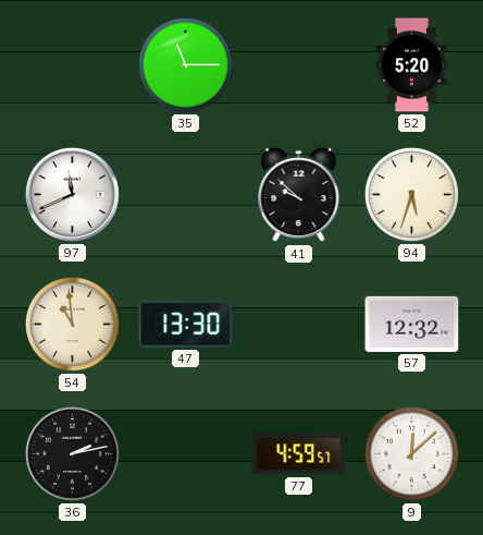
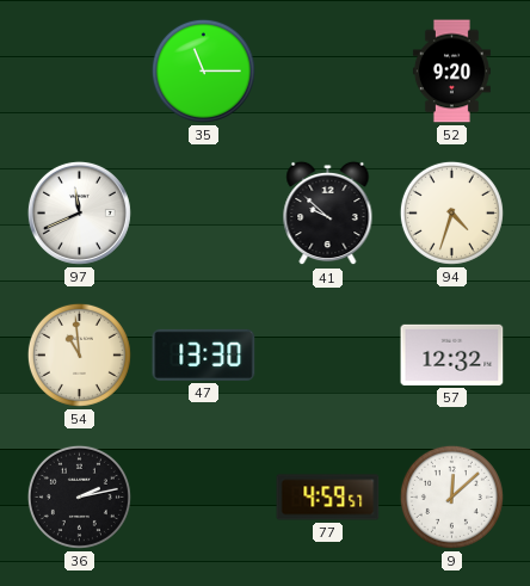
52: 5:20 -> 9:20 (451, 72)
94: 5:33 -> 4:33 (451, 212)
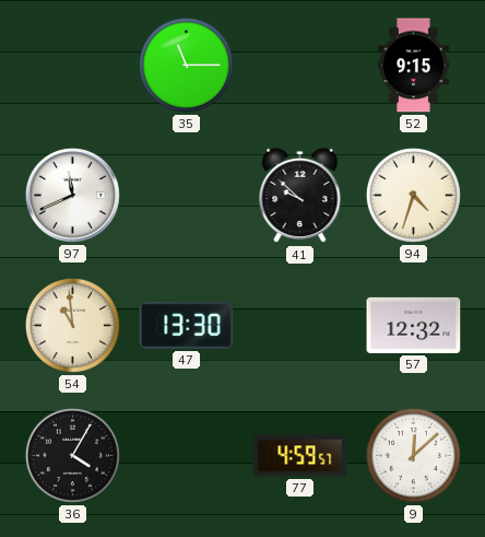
52: 9:20 -> 9:15 (413, 66)
36: 2:13 -> 4:05 (72, 455)
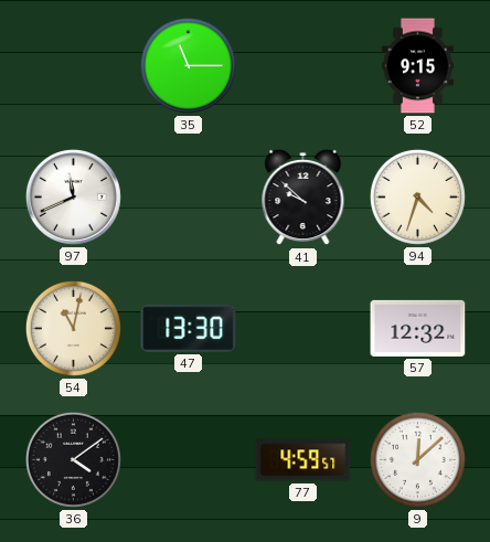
54: 10:59 -> 11:02 (73, 328)
36: 4:05 -> 4:09 (73, 459)
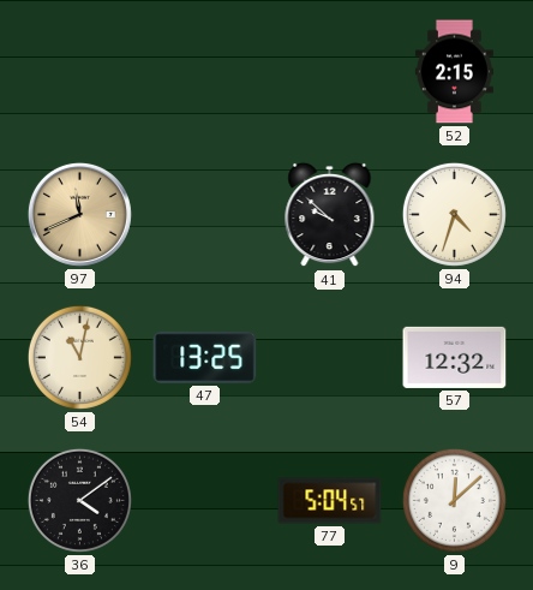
35: 11:15 -> none (188, 65)
52: 9:15 -> 2:15 (454, 72)
97 dial: white -> champagne (79, 214)
47: 13:30 -> 13:25 (205, 357)
77: 4:59 -> 5:04 (330, 501)
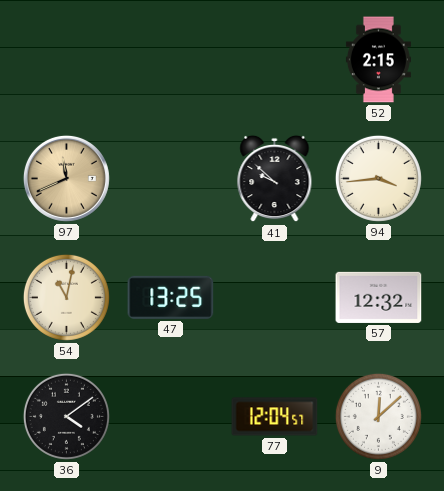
94: 4:33 -> 3:44 (378, 178)
77: 5:04 -> 12:04 (275, 417)
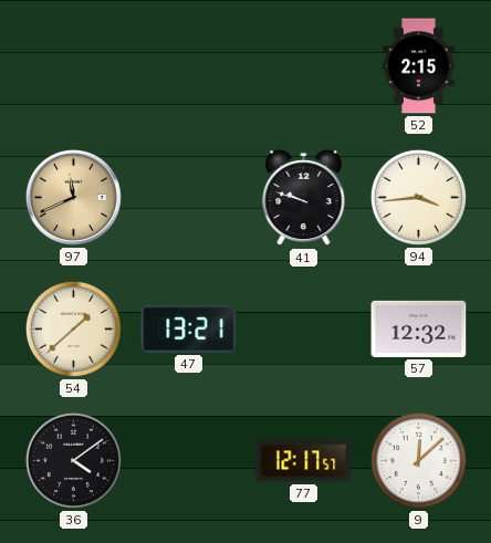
41: 9:52 -> 9:48 (304, 198)
54: 11:02 -> 1:38 (73, 328)
47: 13:25 -> 13:21 (189, 328)
77: 12:04 -> 12:17 (304, 461)
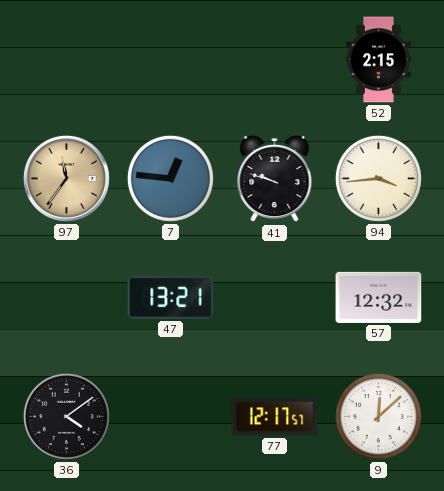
97: 11:41 -> 11:36 (66, 178)
7: none -> 12:46 (170, 178)
54: 1:38 -> none (73, 328)
